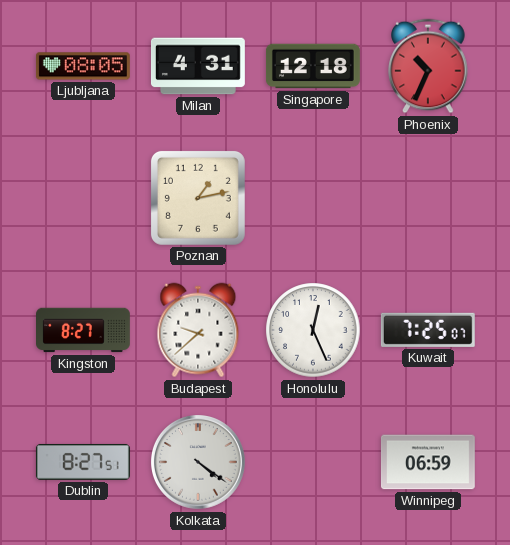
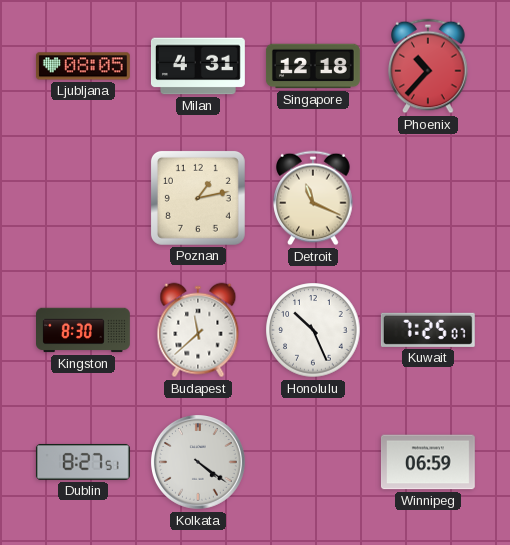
Phoenix: 10:34 -> 10:37 (428, 66)
Detroit: none -> 11:19 (313, 198)
Kingston: 8:27 -> 8:30 (84, 330)
Budapest: 9:38 -> 11:38 (198, 330)
Honolulu: 12:26 -> 10:26 (313, 330)
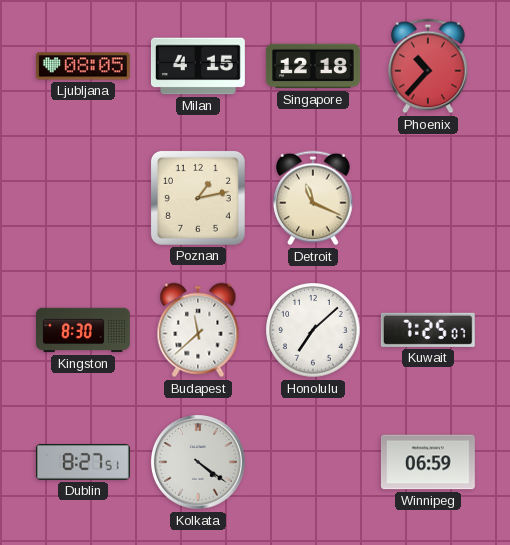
Milan: 4:31 -> 4:15 (198, 66)
Honolulu: 10:26 -> 7:08 (313, 330)
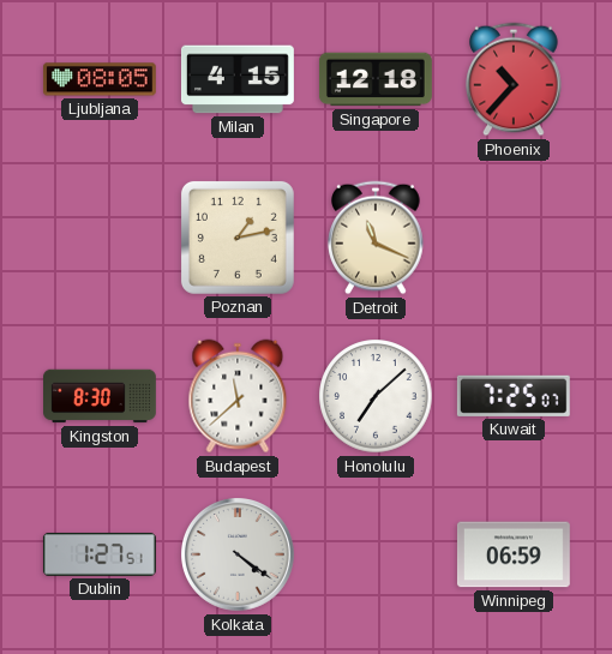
Dublin: 8:27 -> 1:27 (100, 554)
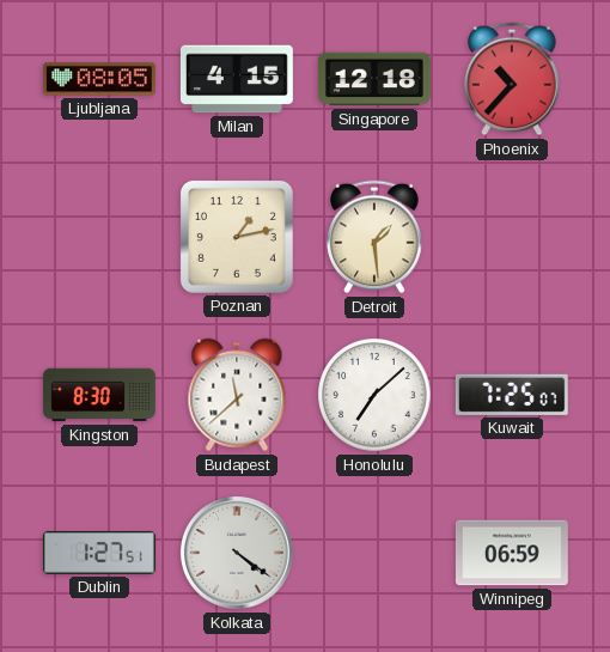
Detroit: 11:19 -> 1:29 (374, 237)
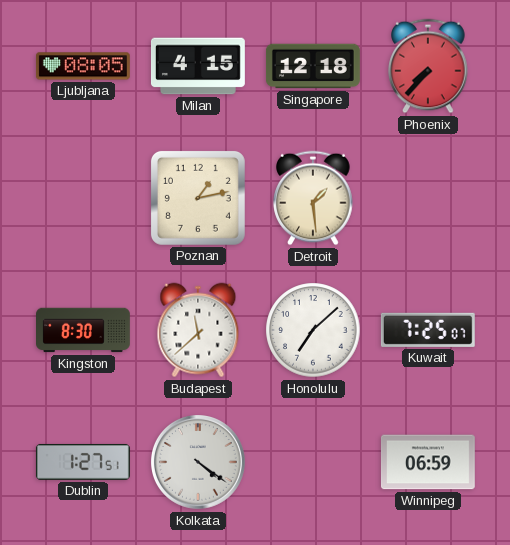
Phoenix: 10:37 -> 7:37 (428, 66)
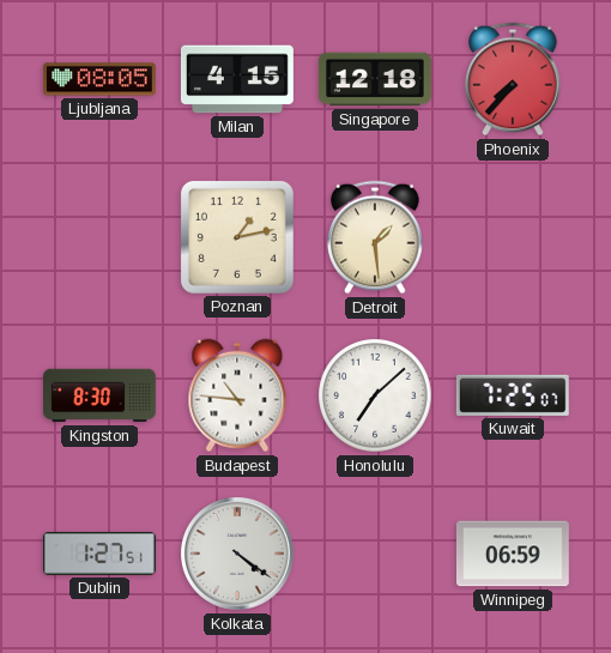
Budapest: 11:38 -> 10:46 (237, 395)
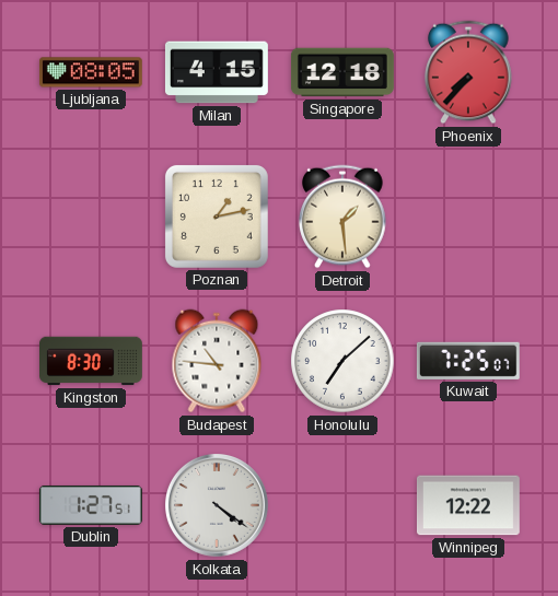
Winnipeg: 06:59 -> 12:22 (468, 505)
